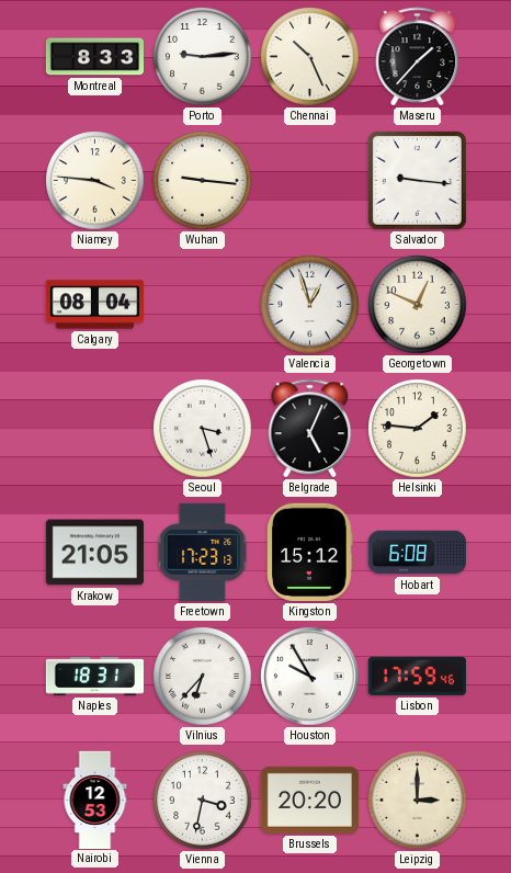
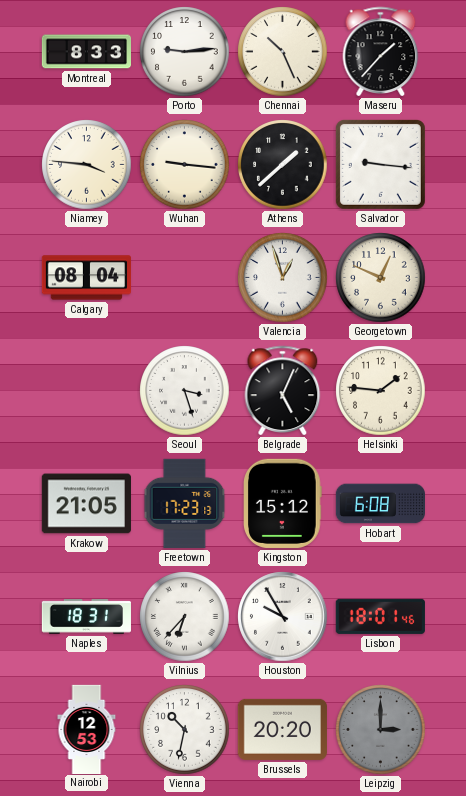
Athens: none -> 1:38 (283, 165)
Lisbon: 17:59 -> 18:01 (380, 616)
Vienna: 3:32 -> 10:32 (185, 730)
Leipzig dial: cream -> grey (381, 730)
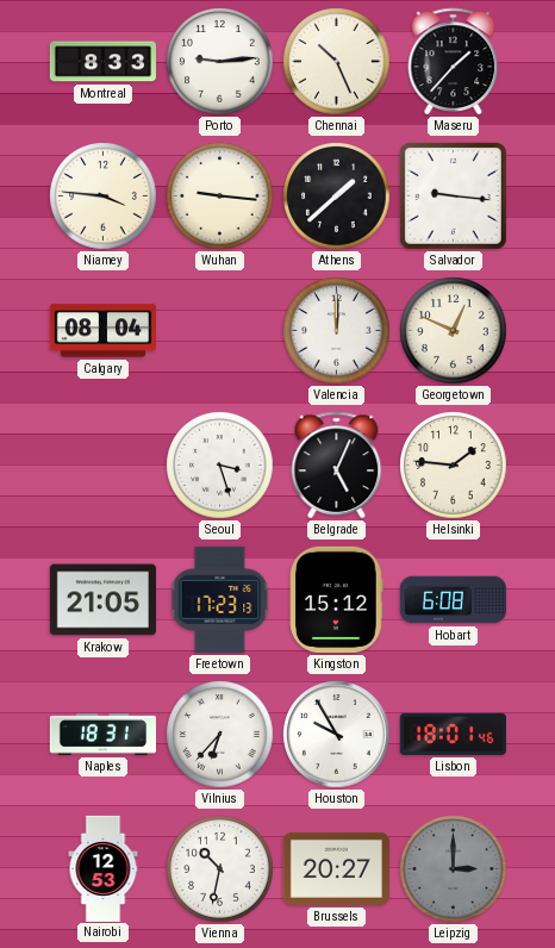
Valencia: 12:57 -> 12:00 (337, 331)
Brussels: 20:20 -> 20:27 (336, 868)
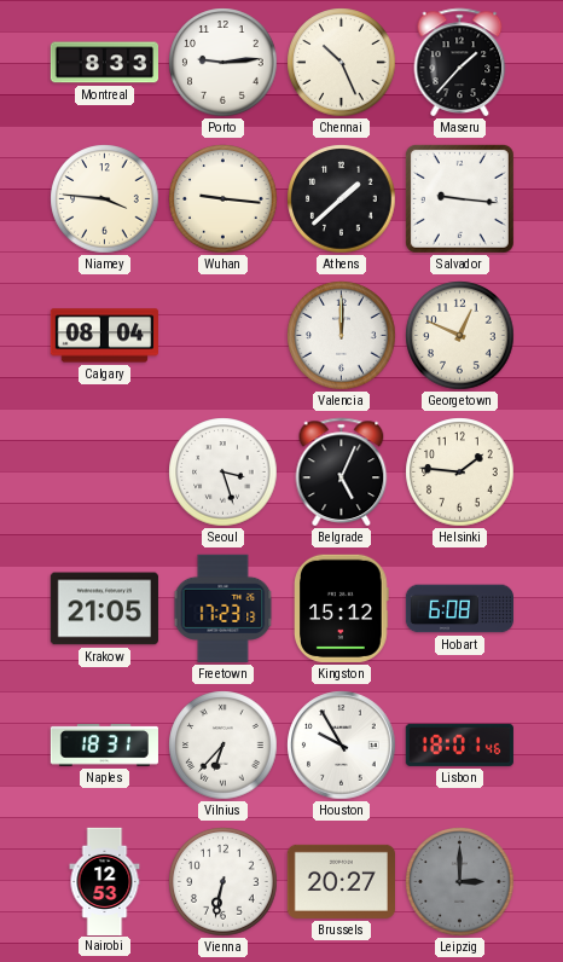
Vienna: 10:32 -> 6:32 (224, 882)
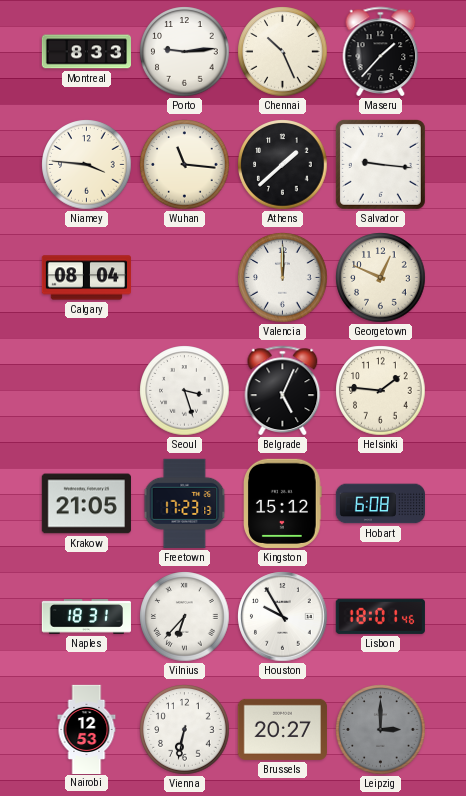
Wuhan: 9:16 -> 11:16 (185, 165)
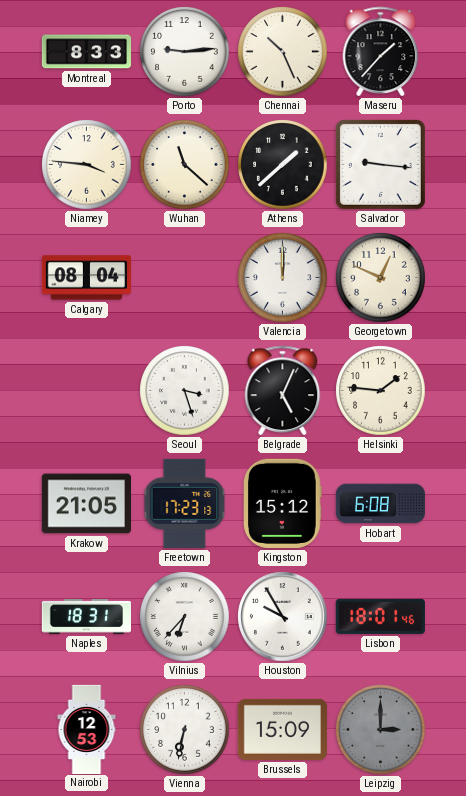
Wuhan: 11:16 -> 11:22 (185, 165)
Brussels: 20:27 -> 15:09 (282, 729)
